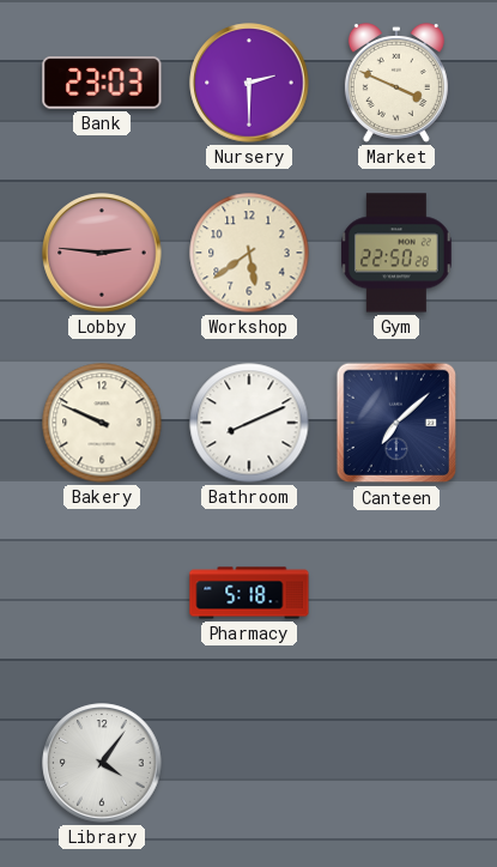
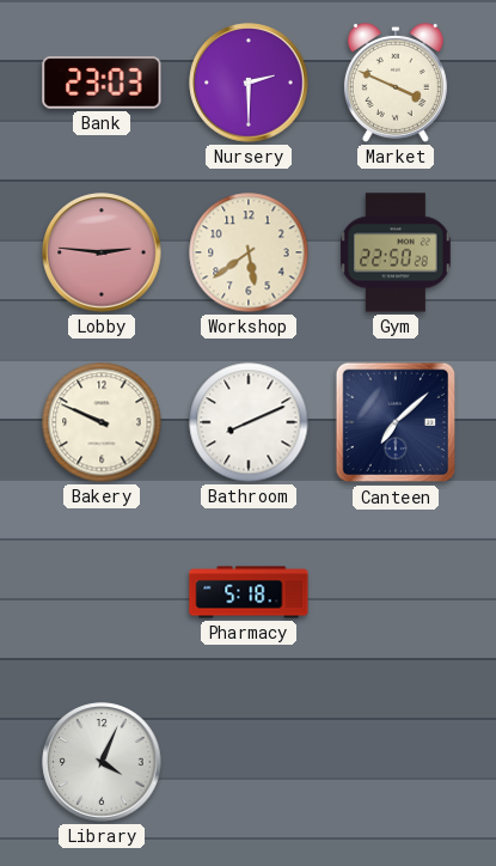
Library: 4:06 -> 4:04 (102, 762)
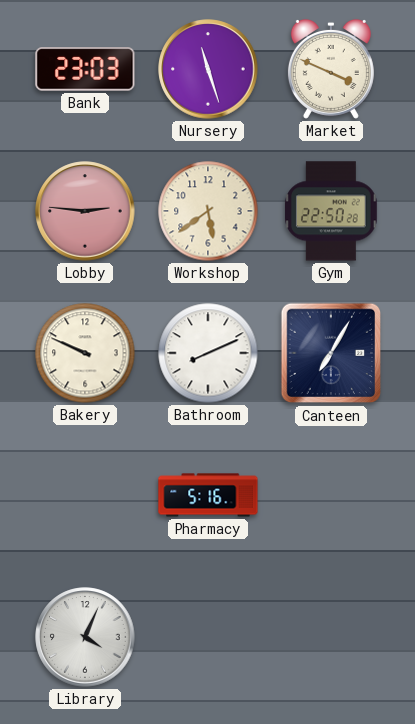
Nursery: 2:30 -> 11:27 (208, 69)
Canteen: 7:08 -> 7:05 (331, 353)
Pharmacy: 5:18 -> 5:16 (208, 495)
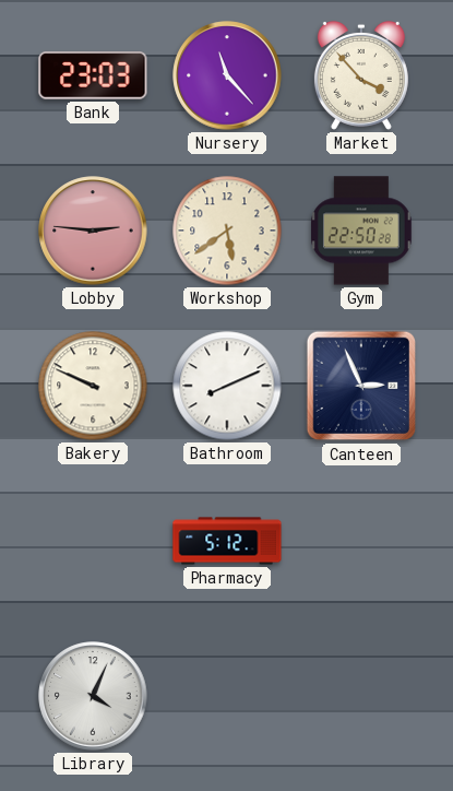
Nursery: 11:27 -> 11:23 (227, 75)
Market: 3:49 -> 3:53 (361, 75)
Canteen: 7:05 -> 2:56 (361, 386)
Pharmacy: 5:16 -> 5:12 (227, 541)
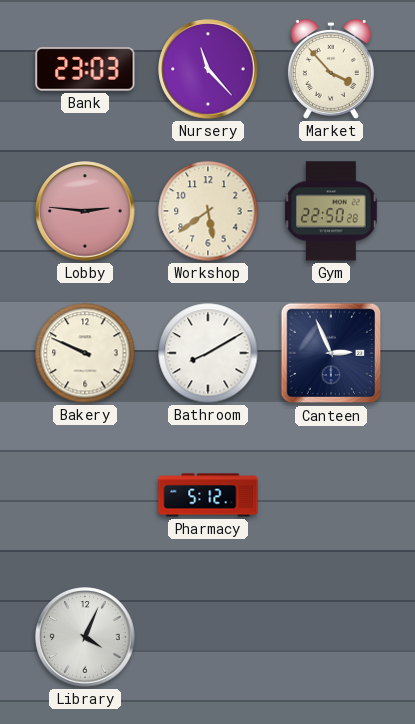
Bathroom: 8:11 -> 8:10 (208, 353)
